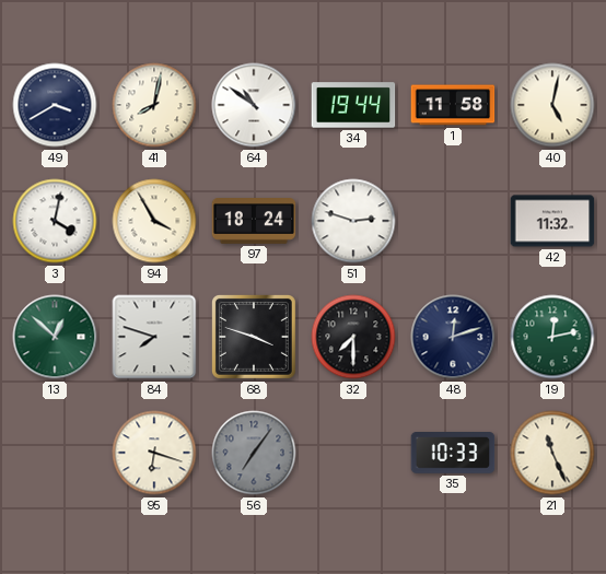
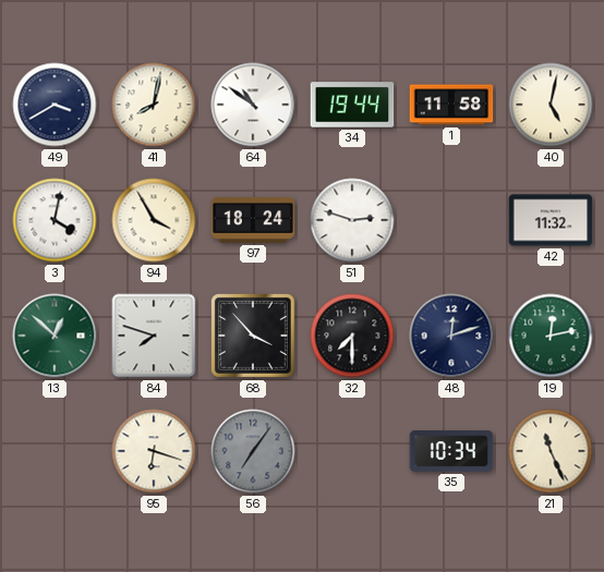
68: 3:48 -> 3:53 (253, 336)
35: 10:33 -> 10:34 (451, 452)
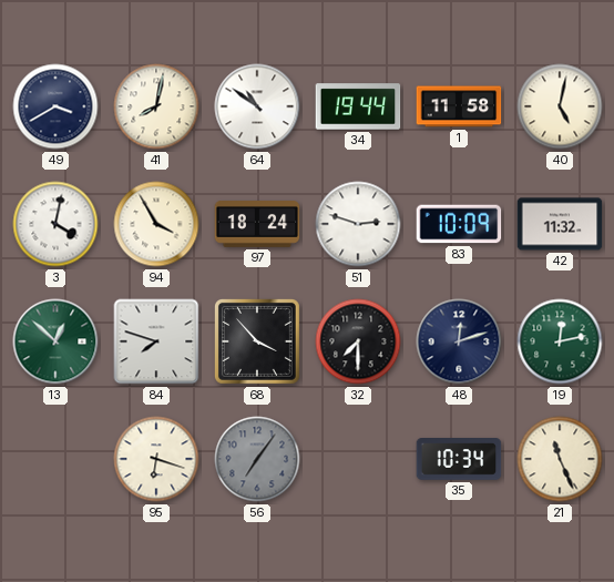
83: none -> 10:09 (459, 224)
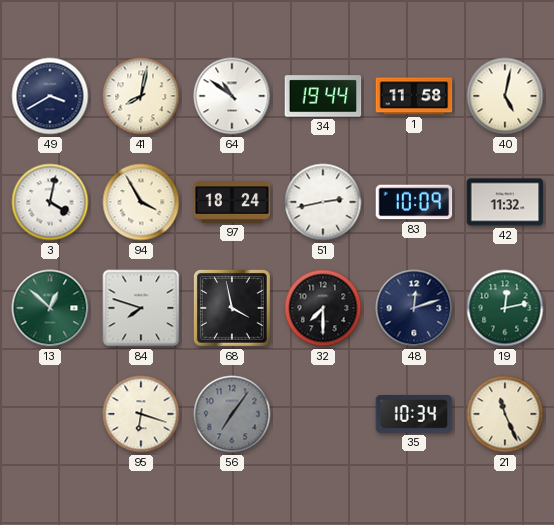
51: 2:48 -> 2:43 (323, 202)
68: 3:53 -> 3:58 (232, 308)
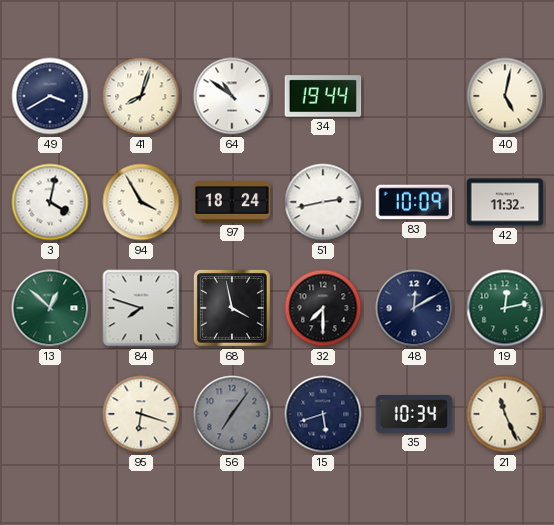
41: 8:02 -> 8:03 (141, 96)
1: 11:58 -> none (414, 96)
48: 12:12 -> 12:10 (414, 308)
15: none -> 5:42 (323, 414)
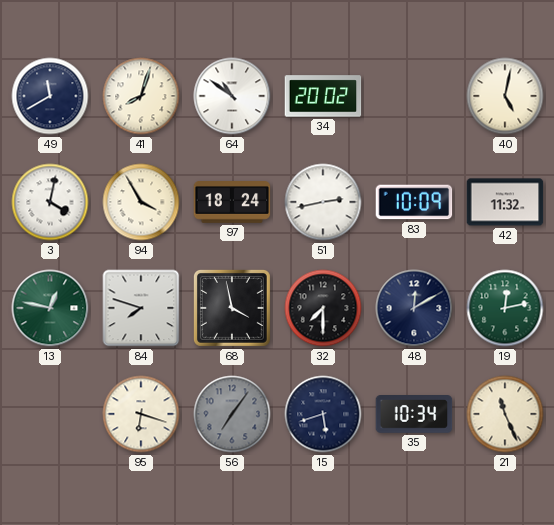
49: 3:40 -> 11:40 (50, 96)
34: 19:44 -> 20:02 (323, 96)
13: 12:52 -> 12:47 (50, 308)
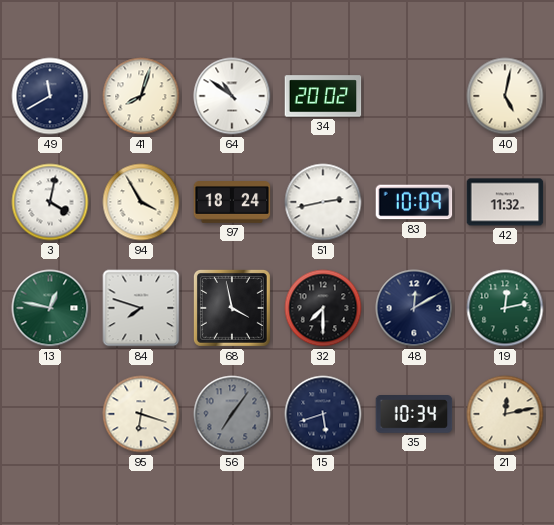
21: 11:26 -> 12:13 (505, 414)
